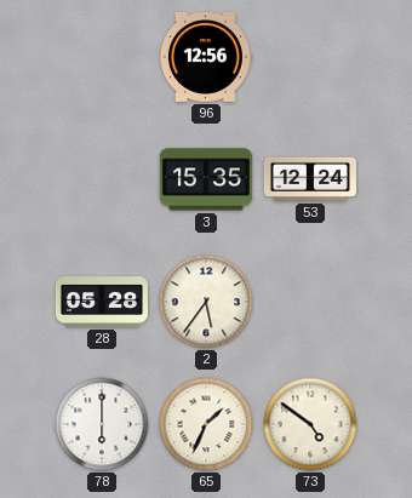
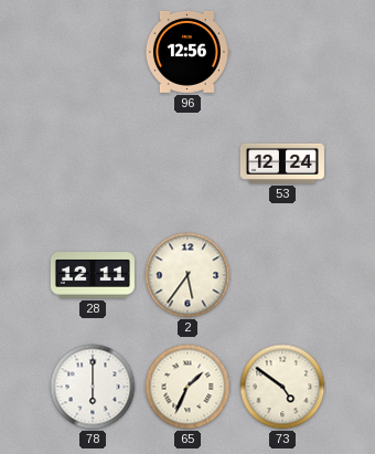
3: 15:35 -> none (206, 179)
28: 05:28 -> 12:11 (93, 275)
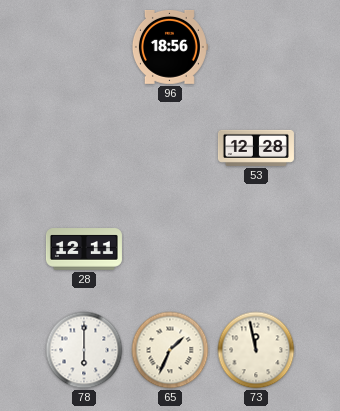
96: 12:56 -> 18:56 (169, 47)
53: 12:24 -> 12:28 (256, 148)
2: 5:36 -> none (187, 275)
73: 4:51 -> 11:58 (256, 350)
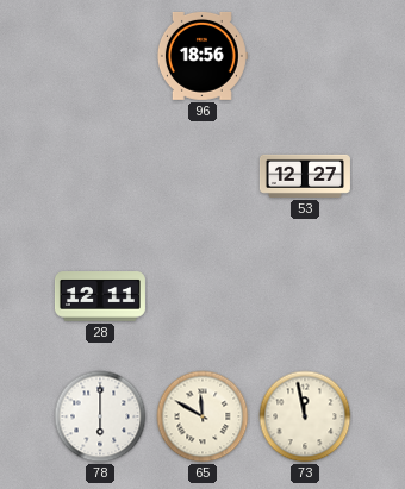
53: 12:28 -> 12:27 (305, 176)
65: 1:34 -> 11:50 (202, 416)
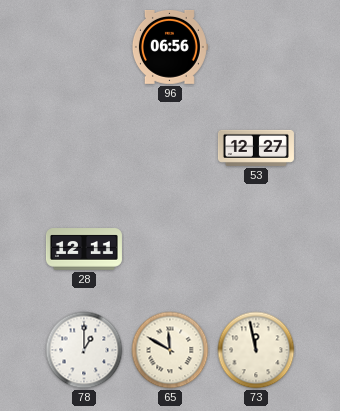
96: 18:56 -> 06:56 (169, 47)
78: 6:00 -> 1:00 (84, 350)
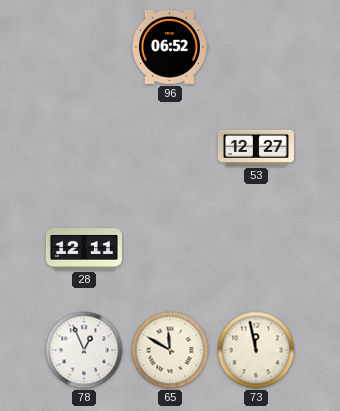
96: 06:56 -> 06:52 (169, 47)
78: 1:00 -> 12:56 (84, 350)
